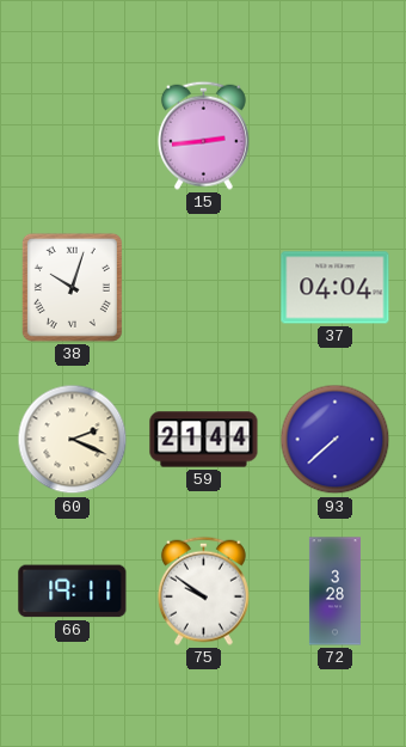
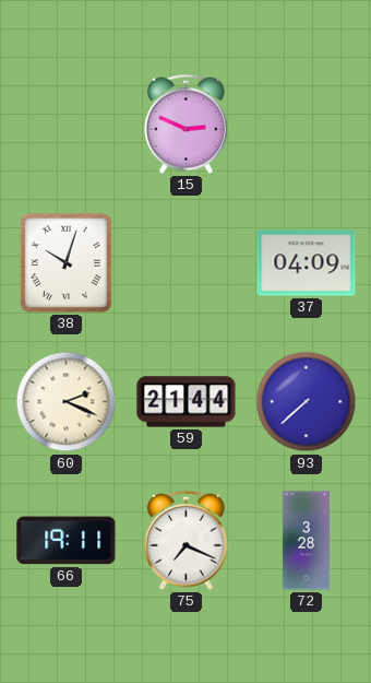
15: 2:44 -> 2:49 (185, 123)
37: 04:04 -> 04:09 (307, 263)
75: 9:51 -> 7:19 (185, 540)
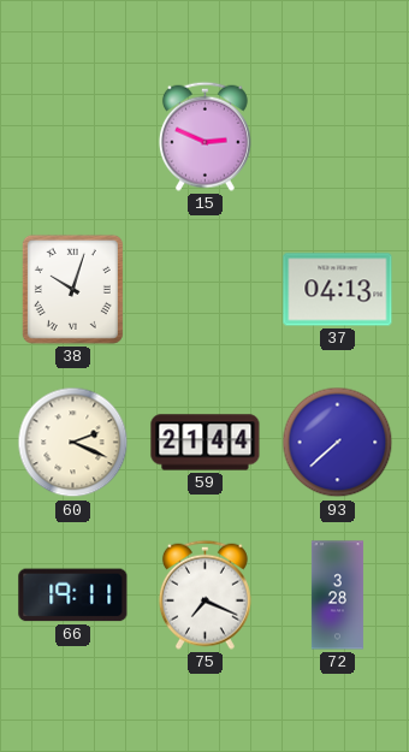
37: 04:09 -> 04:13 (338, 290)
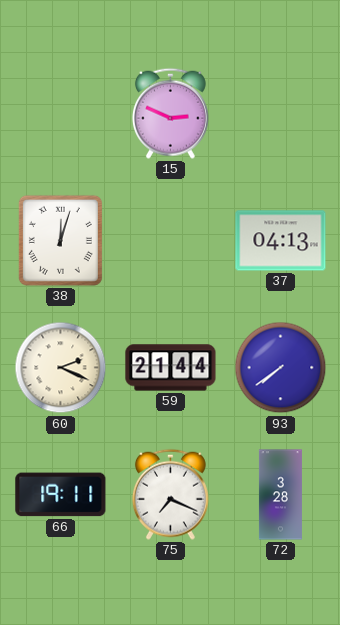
38: 10:03 -> 12:03 (60, 240)
93: 7:38 -> 7:39 (281, 368)
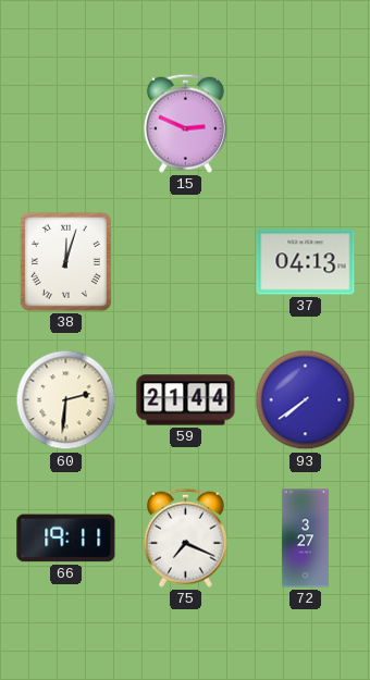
60: 2:19 -> 2:31 (66, 400)
72: 3:28 -> 3:27 (305, 539)
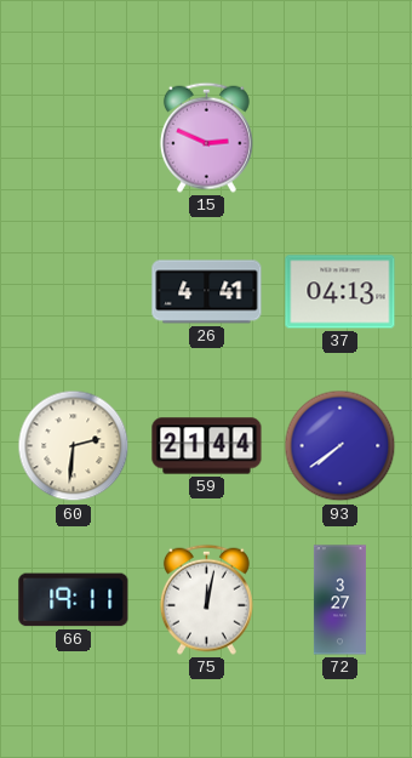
38: 12:03 -> none (65, 261)
26: none -> 4:41 (207, 292)
75: 7:19 -> 12:02 (206, 599)
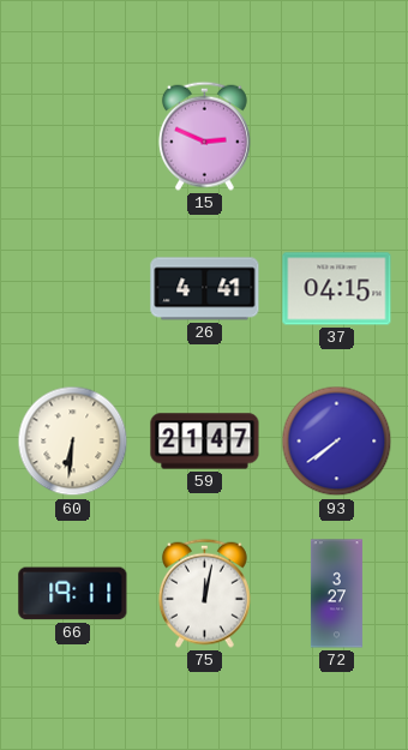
37: 04:13 -> 04:15 (337, 289)
60: 2:31 -> 6:31 (73, 442)
59: 21:44 -> 21:47 (205, 442)
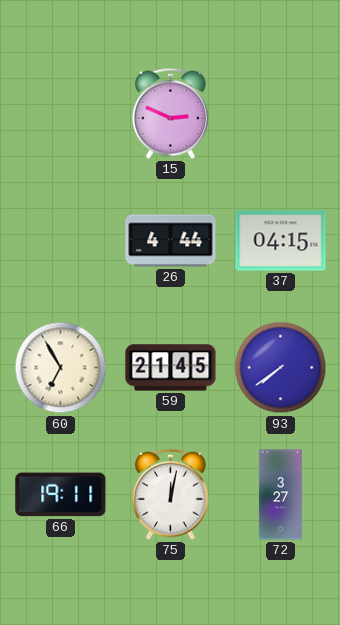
26: 4:41 -> 4:44 (171, 241)
60: 6:31 -> 6:55 (61, 368)
59: 21:47 -> 21:45 (171, 368)
